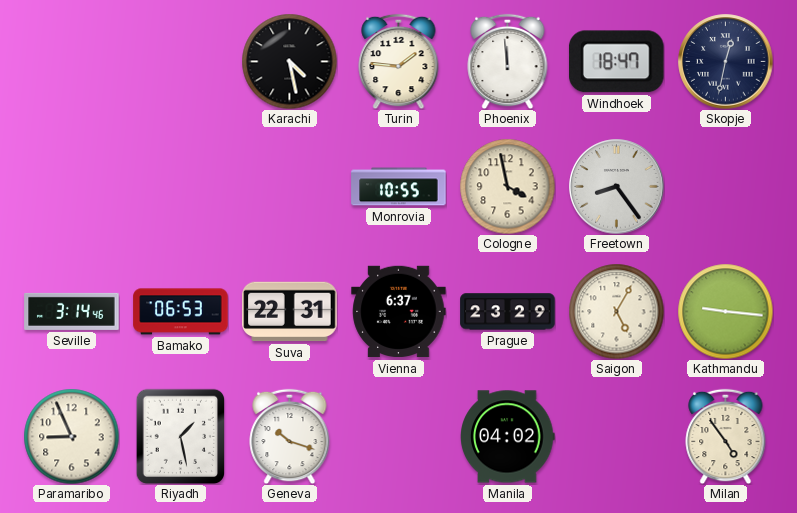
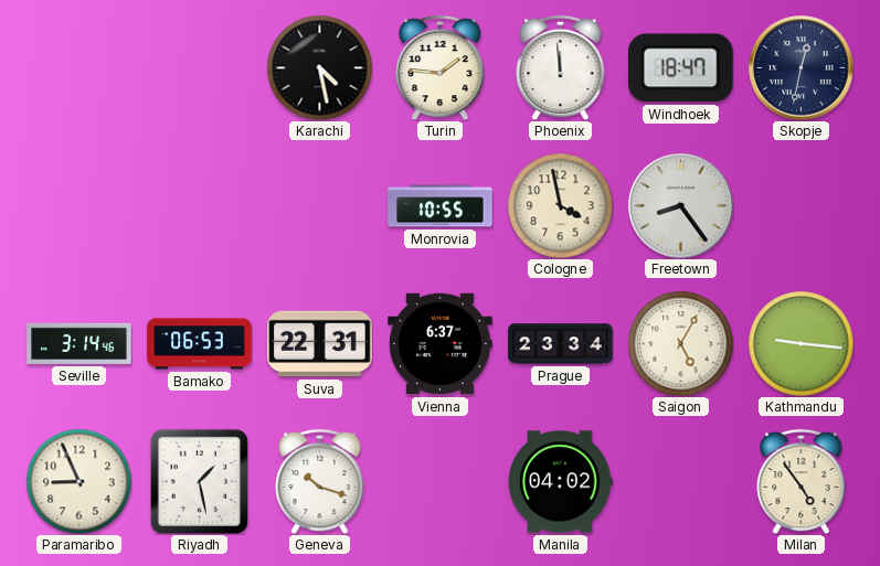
Prague: 23:29 -> 23:34 (561, 344)
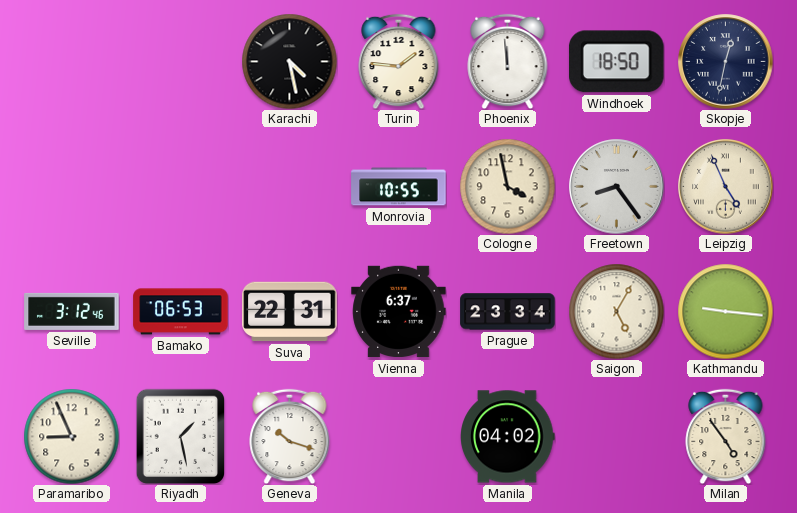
Windhoek: 18:47 -> 18:50 (616, 62)
Leipzig: none -> 4:56 (726, 187)
Seville: 3:14 -> 3:12 (72, 311)
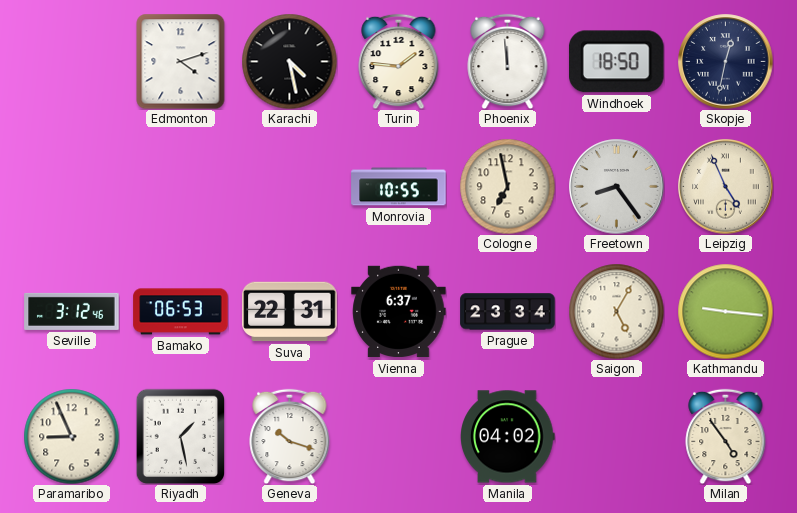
Edmonton: none -> 4:12 (181, 61)
Cologne: 3:58 -> 6:58 (507, 186)
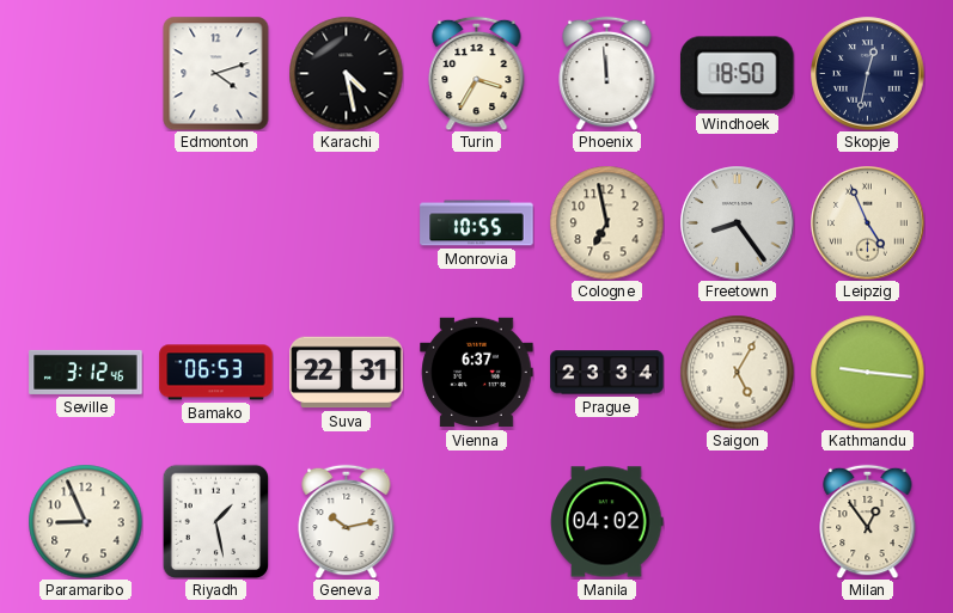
Turin: 1:46 -> 3:35 (477, 73)
Geneva: 10:18 -> 10:13 (347, 521)
Milan: 4:54 -> 12:54 (868, 521)
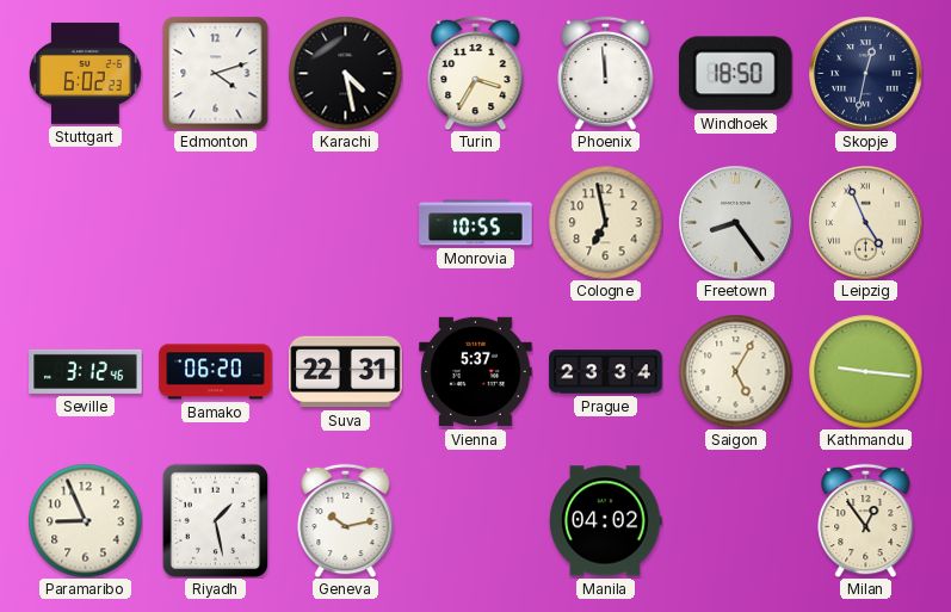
Stuttgart: none -> 6:02 (86, 73)
Bamako: 06:53 -> 06:20 (216, 372)
Vienna: 6:37 -> 5:37 (476, 372)
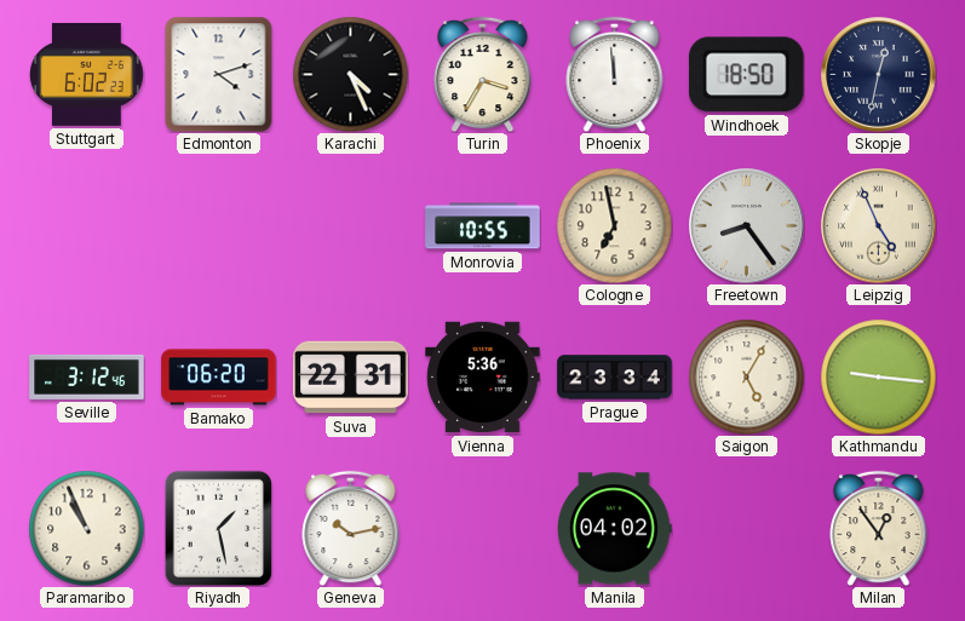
Karachi: 4:28 -> 4:26 (350, 74)
Vienna: 5:37 -> 5:36 (483, 378)
Paramaribo: 8:56 -> 10:56 (86, 528)
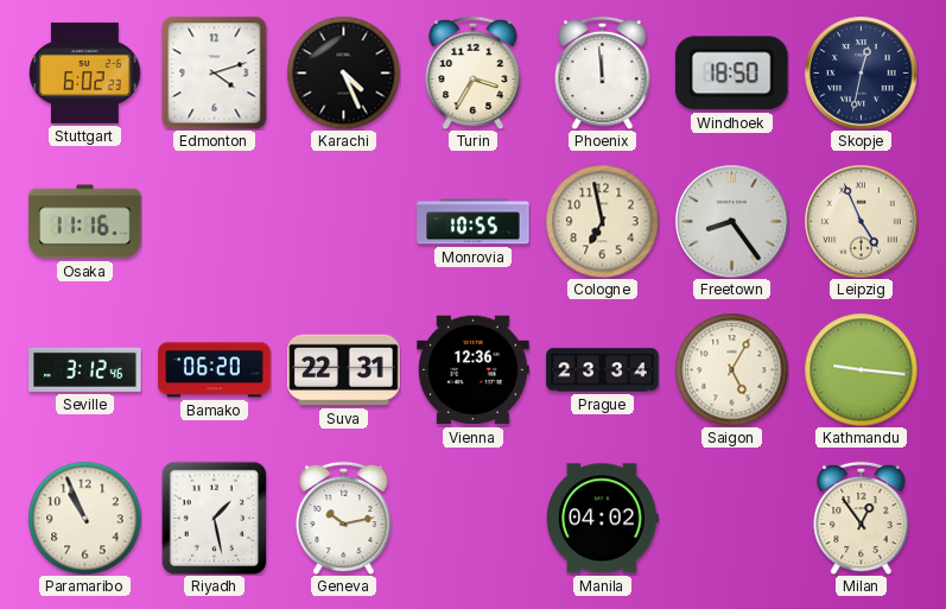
Osaka: none -> 11:16 (85, 222)
Vienna: 5:36 -> 12:36 (474, 370)
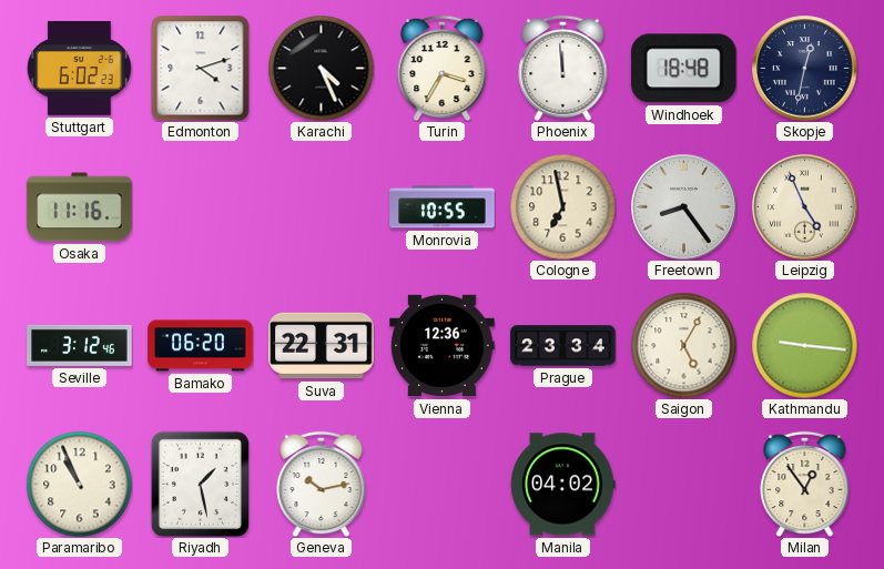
Windhoek: 18:50 -> 18:48 (683, 69)
